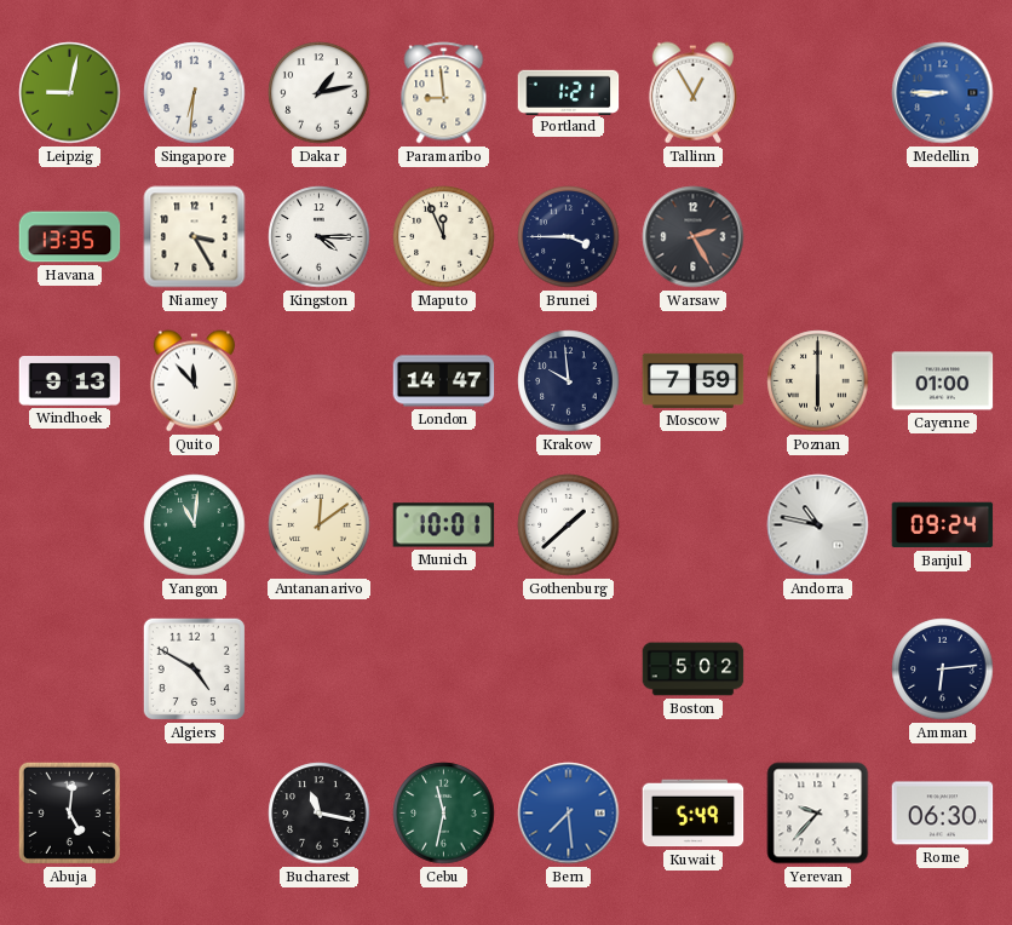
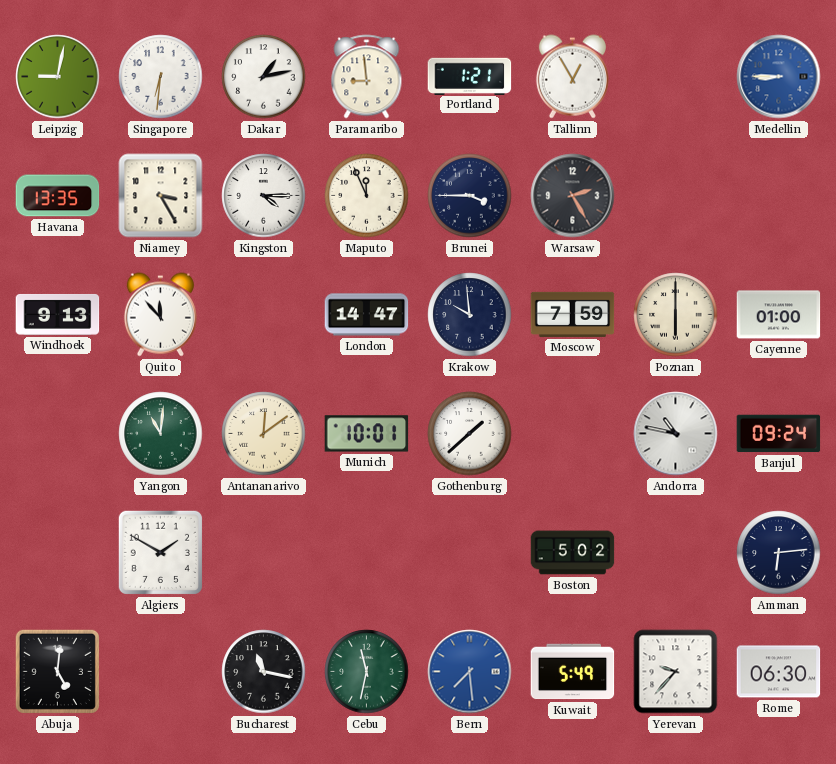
Algiers: 4:50 -> 1:50 (160, 552)
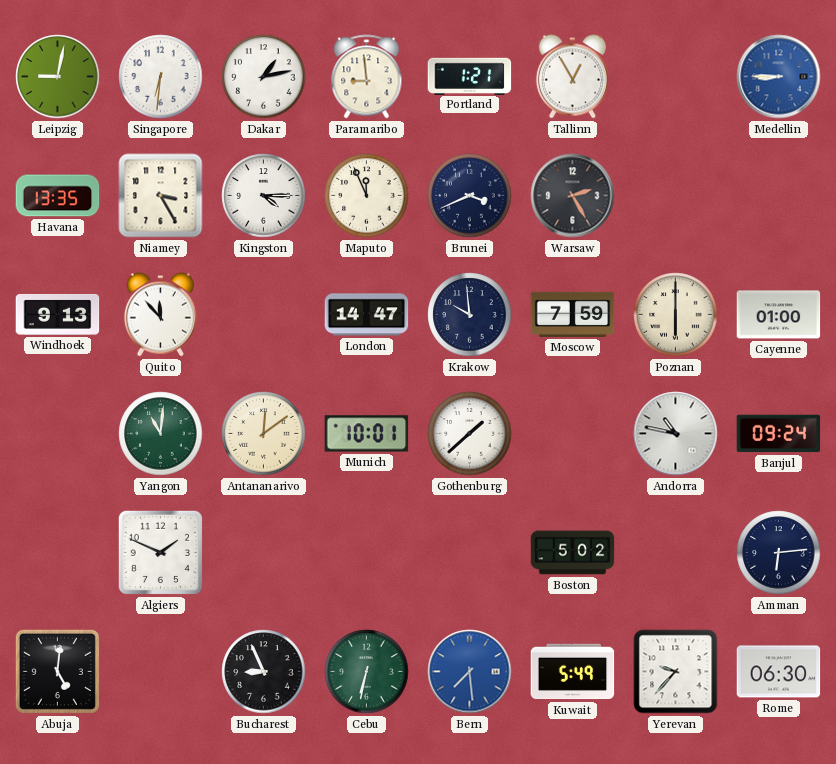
Brunei: 3:45 -> 3:41 (470, 196)
Algiers: 1:50 -> 1:49 (160, 552)
Bucharest: 11:17 -> 8:56 (264, 672)
Cebu: 11:32 -> 6:32 (367, 672)
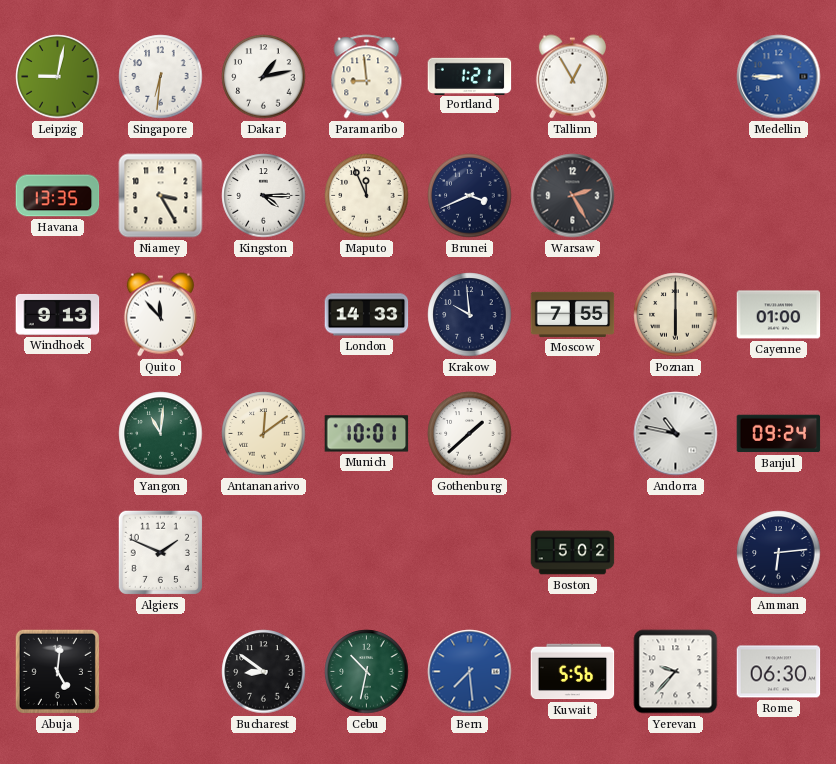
London: 14:47 -> 14:33 (367, 315)
Moscow: 7:59 -> 7:55 (573, 314)
Bucharest: 8:56 -> 8:51 (264, 672)
Cebu: 6:32 -> 10:32 (367, 672)
Kuwait: 5:49 -> 5:56 (573, 672)
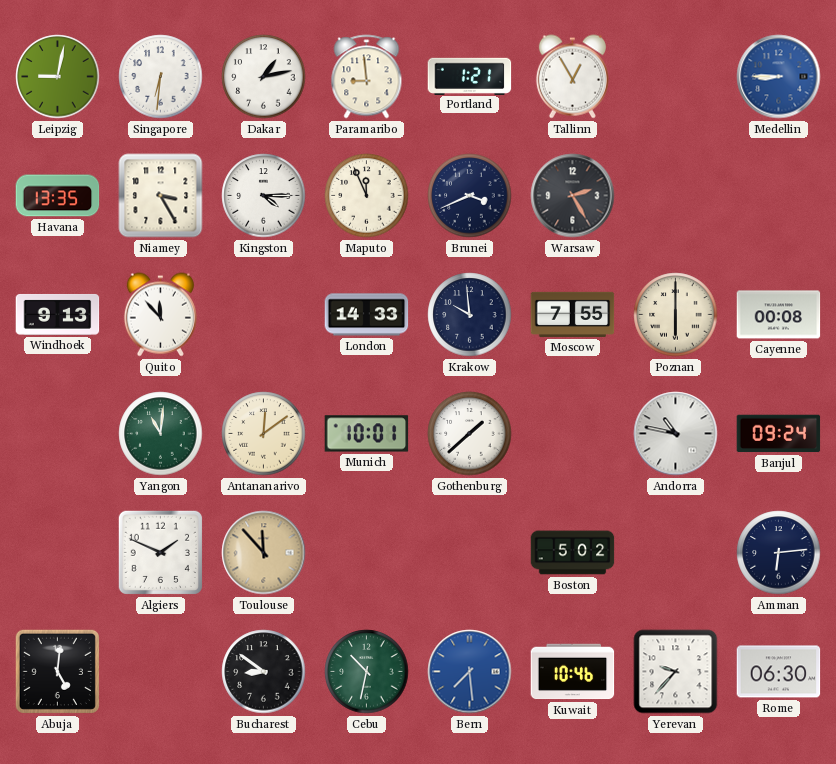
Cayenne: 01:00 -> 00:08 (779, 315)
Toulouse: none -> 11:53 (264, 553)
Kuwait: 5:56 -> 10:46 (573, 672)
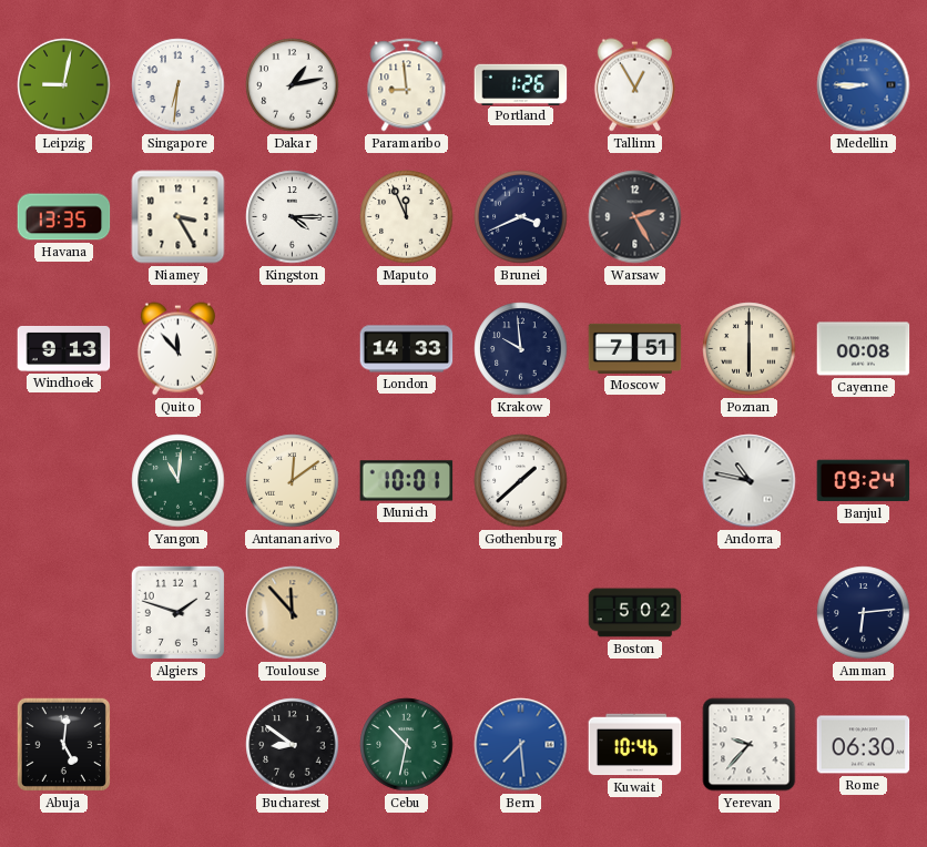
Portland: 1:21 -> 1:26 (521, 84)
Moscow: 7:55 -> 7:51 (635, 348)
Algiers: 1:49 -> 1:48 (177, 612)
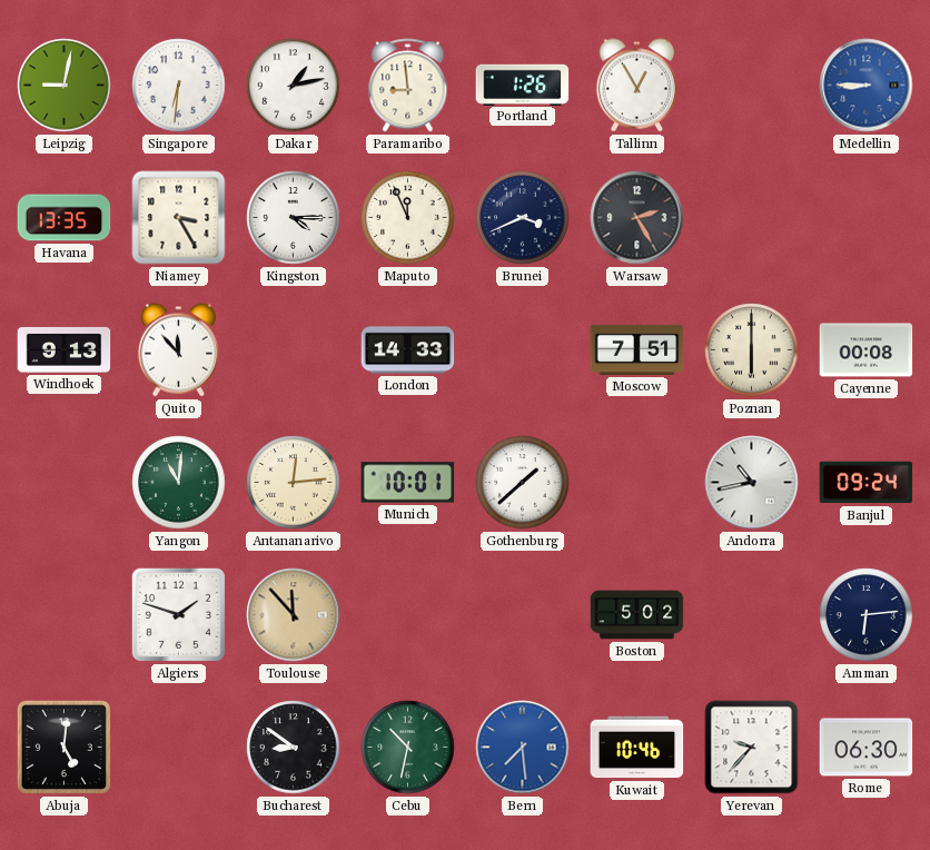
Krakow: 9:59 -> none (521, 349)
Antananarivo: 12:09 -> 12:14 (294, 483)
Andorra: 10:47 -> 10:43 (752, 483)
